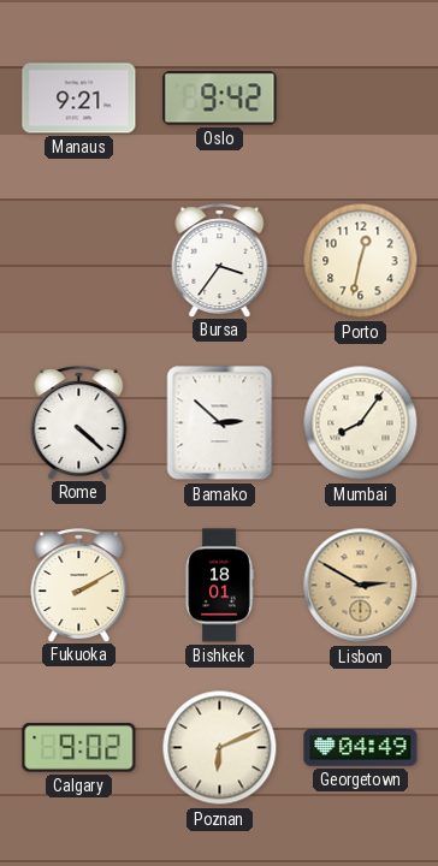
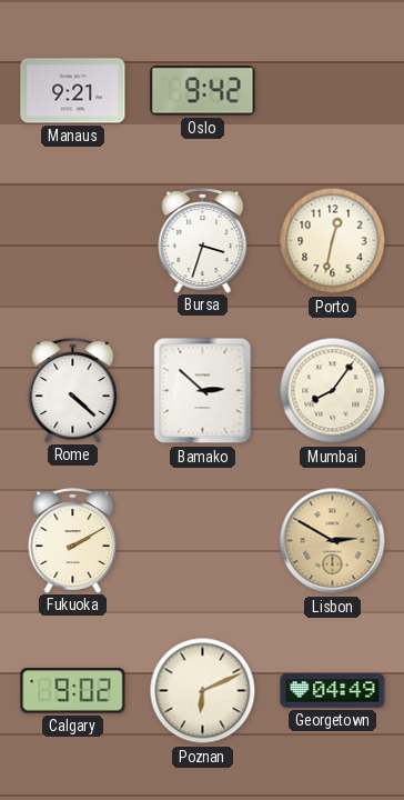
Bursa: 3:36 -> 3:33 (203, 240)
Bishkek: 18:01 -> none (219, 586)
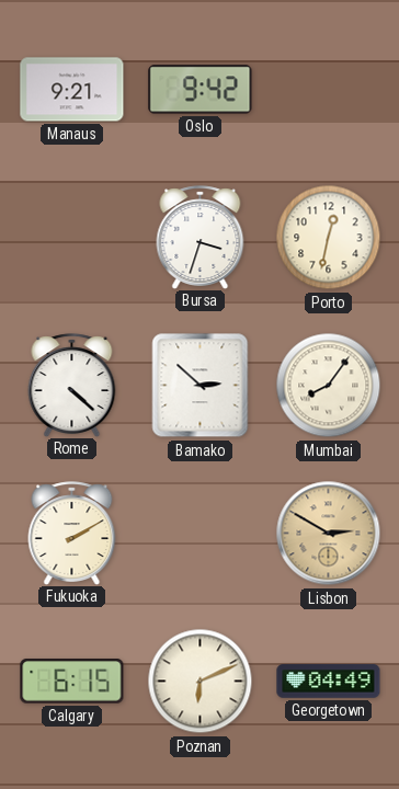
Calgary: 9:02 -> 6:15 (72, 682)
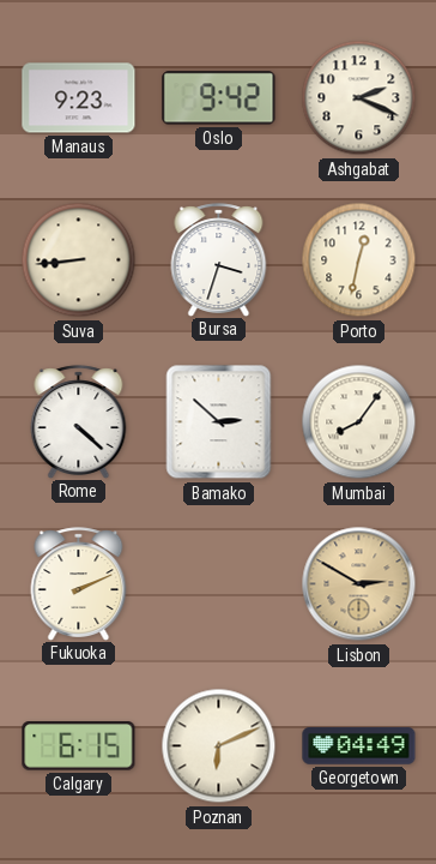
Manaus: 9:21 -> 9:23 (79, 98)
Ashgabat: none -> 2:19 (359, 98)
Suva: none -> 8:44 (79, 260)
Fukuoka: 2:10 -> 2:11 (79, 583)
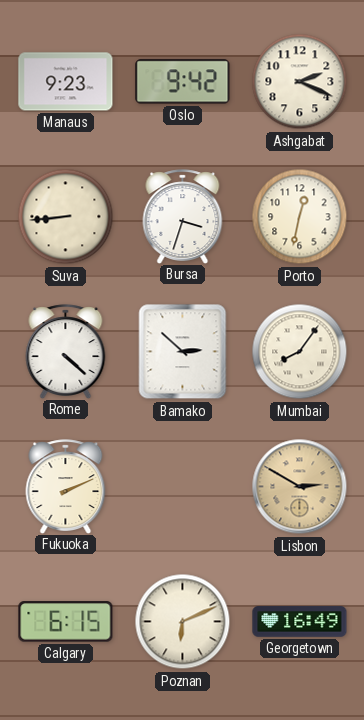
Georgetown: 04:49 -> 16:49 (300, 622)
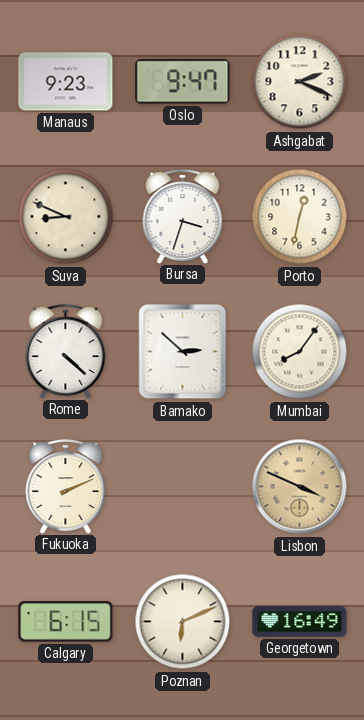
Oslo: 9:42 -> 9:47 (183, 82)
Suva: 8:44 -> 8:49 (66, 217)
Lisbon: 2:50 -> 3:49 (300, 487)
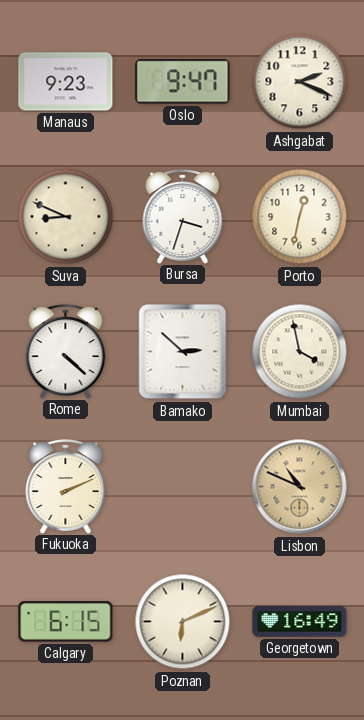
Mumbai: 8:06 -> 3:58 (300, 352)
Lisbon: 3:49 -> 10:49 (300, 487)
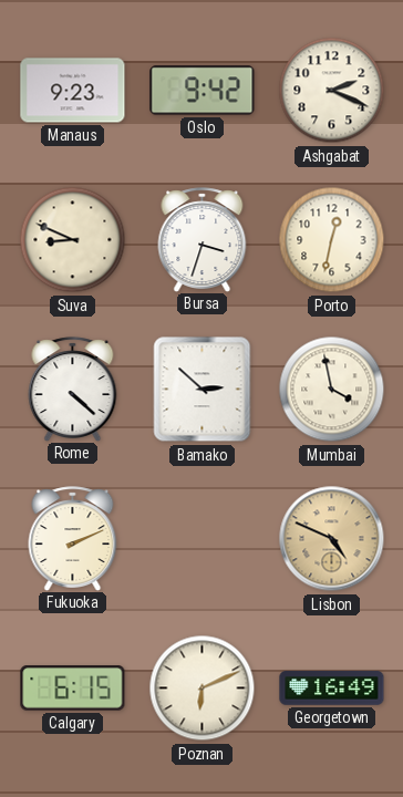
Oslo: 9:47 -> 9:42 (203, 91)
Lisbon: 10:49 -> 4:49 (332, 539)
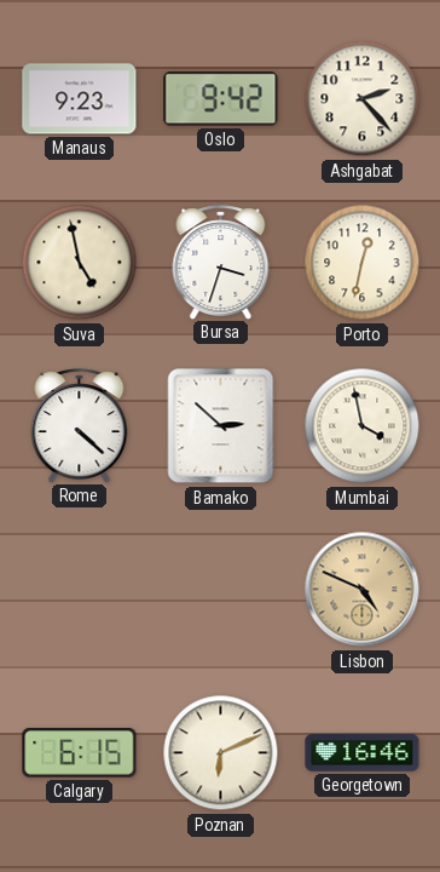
Ashgabat: 2:19 -> 2:23 (363, 99)
Suva: 8:49 -> 4:58 (80, 263)
Fukuoka: 2:11 -> none (73, 538)
Georgetown: 16:49 -> 16:46 (363, 753)
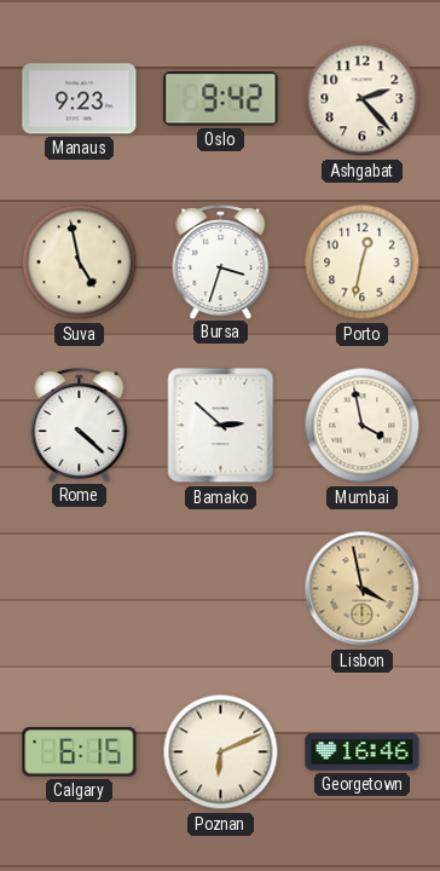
Lisbon: 4:49 -> 3:58 (363, 589)
